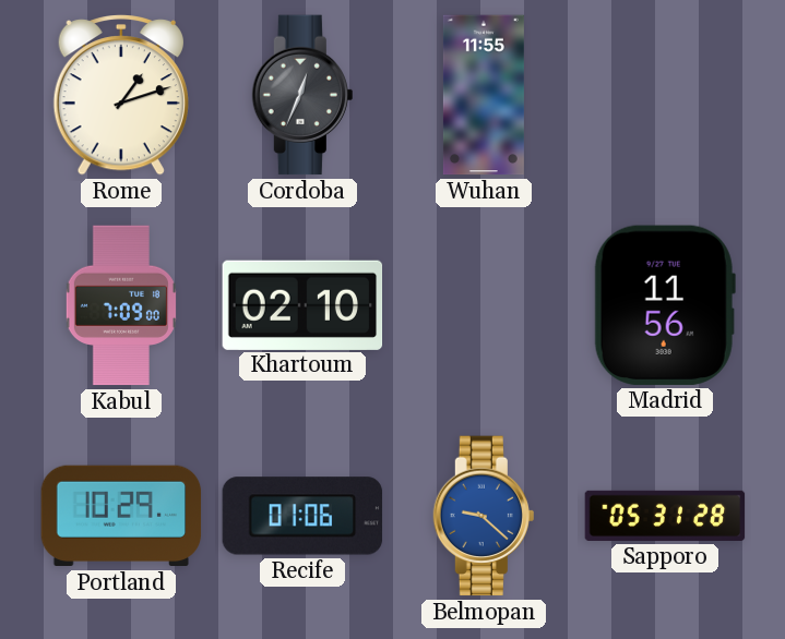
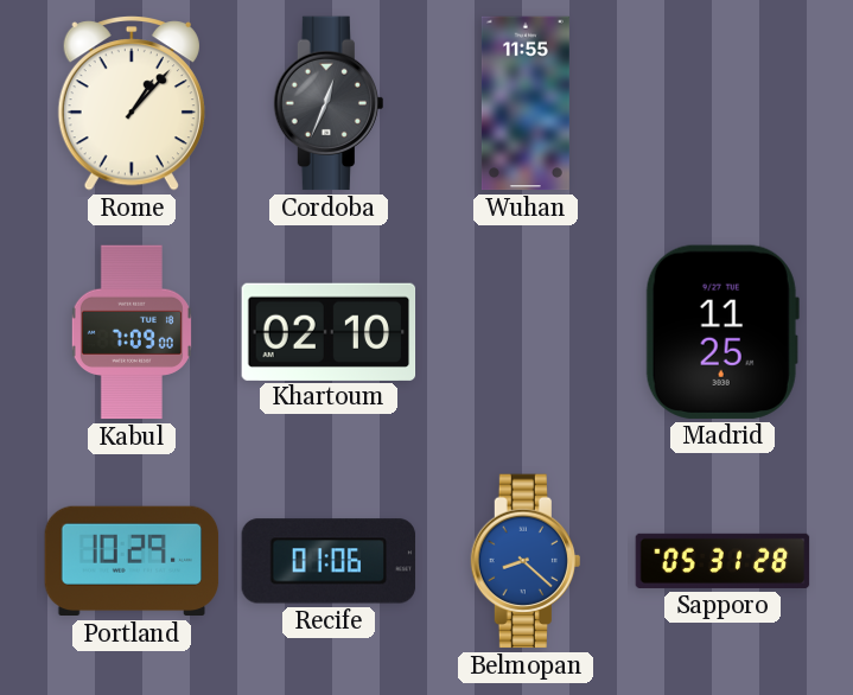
Rome: 1:12 -> 1:07 (132, 104)
Madrid: 11:56 -> 11:25 (722, 332)
Belmopan: 9:22 -> 8:22 (524, 561)
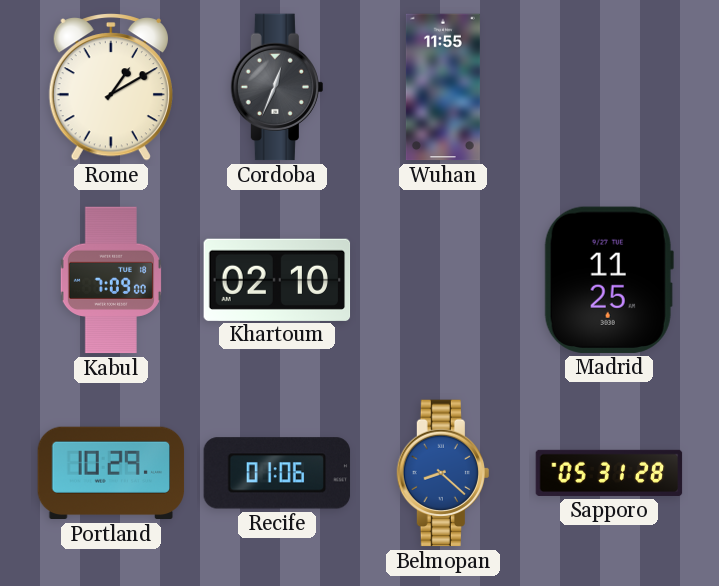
Rome: 1:07 -> 1:10 (111, 88)
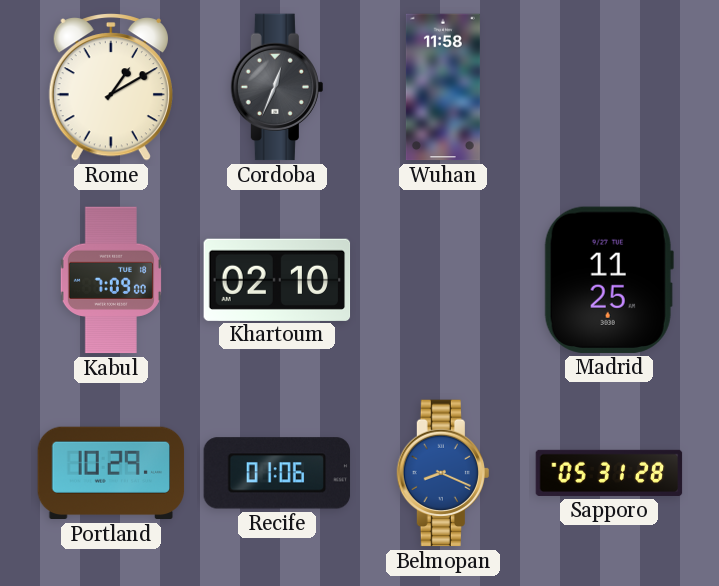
Wuhan: 11:55 -> 11:58 (443, 87)
Belmopan: 8:22 -> 8:19 (442, 473)
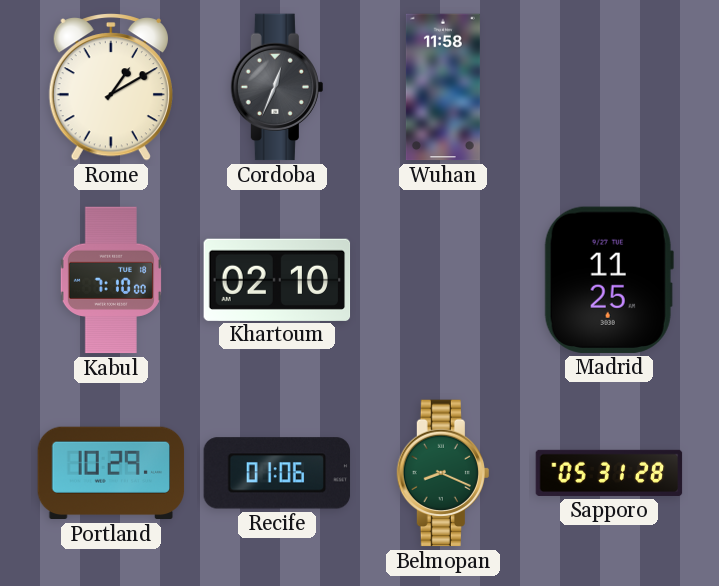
Kabul: 7:09 -> 7:10 (111, 280)
Belmopan dial: blue -> green (442, 473)
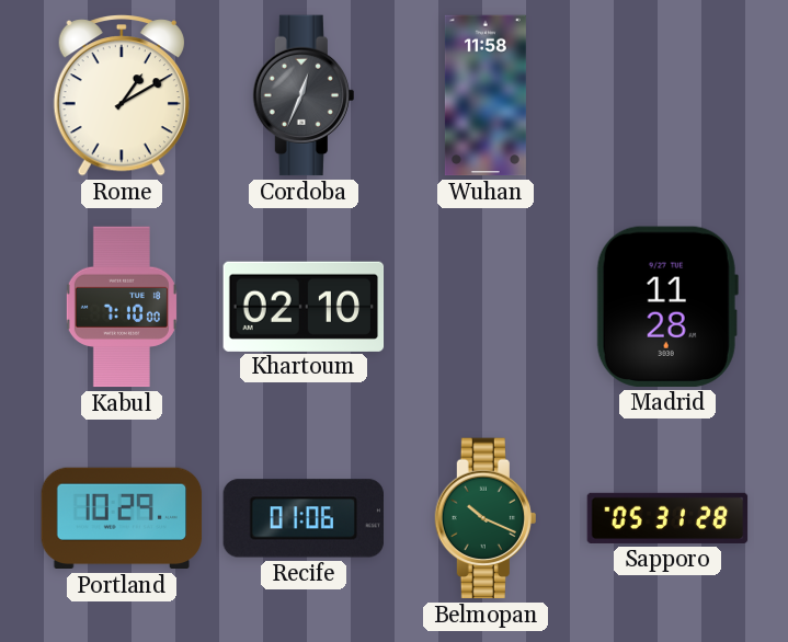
Madrid: 11:25 -> 11:28 (667, 307)
Belmopan: 8:19 -> 10:19 (484, 518)
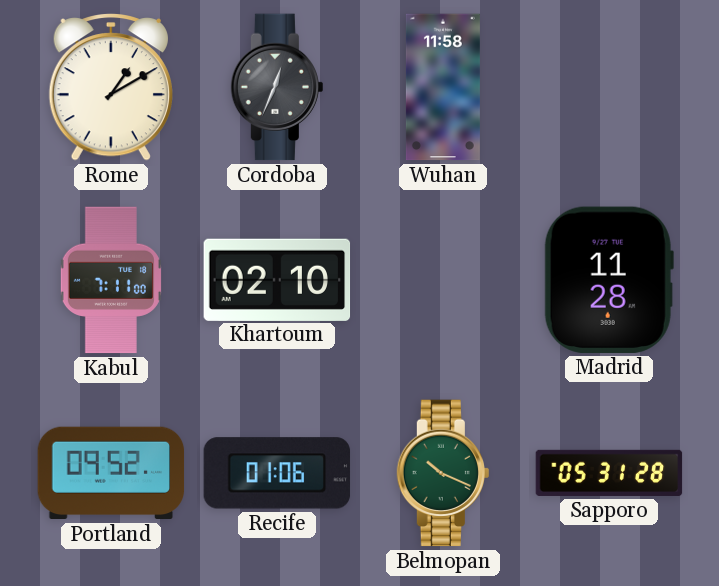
Kabul: 7:10 -> 7:11 (111, 280)
Portland: 10:29 -> 09:52 (111, 473)
